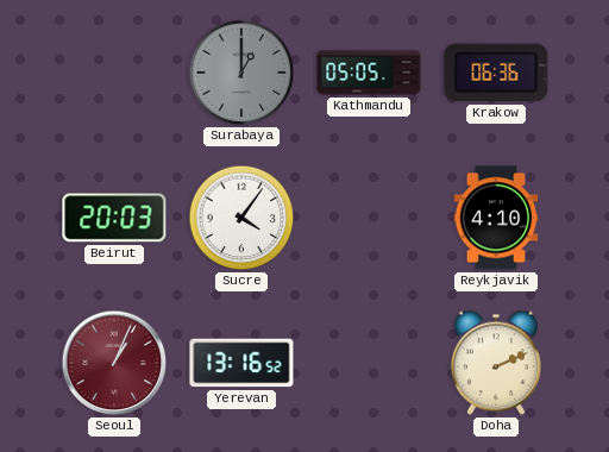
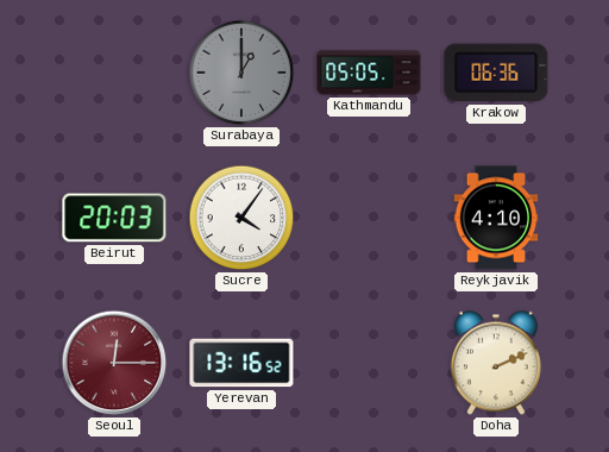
Seoul: 1:04 -> 12:15 (114, 363)
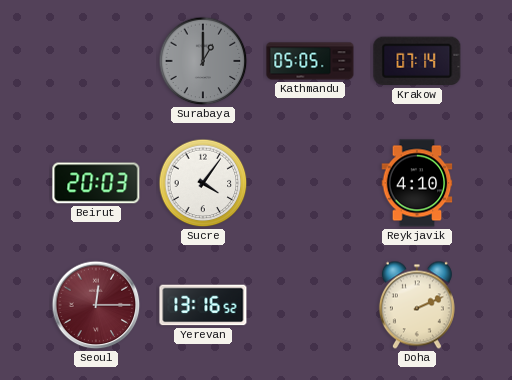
Krakow: 06:36 -> 07:14 (417, 61)
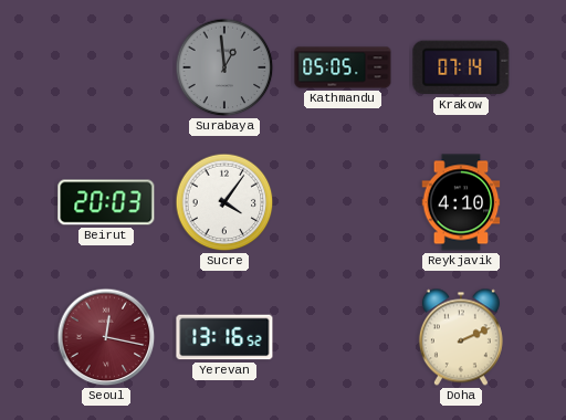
Surabaya: 1:00 -> 12:59 (224, 67)
Seoul: 12:15 -> 12:17 (106, 337)
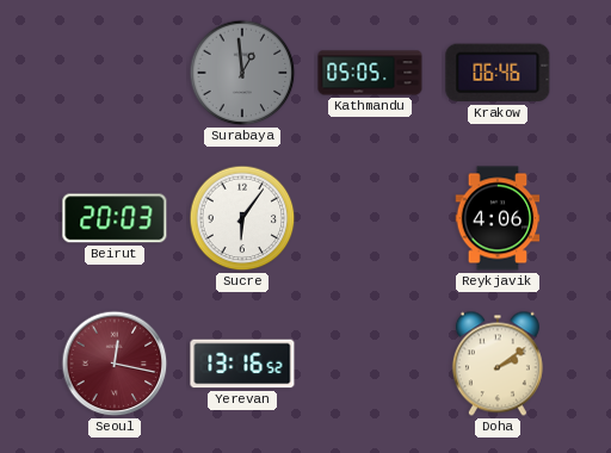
Krakow: 07:14 -> 06:46 (498, 73)
Sucre: 4:06 -> 6:06 (242, 218)
Reykjavik: 4:10 -> 4:06 (498, 218)
Doha: 2:11 -> 2:09 (498, 364)
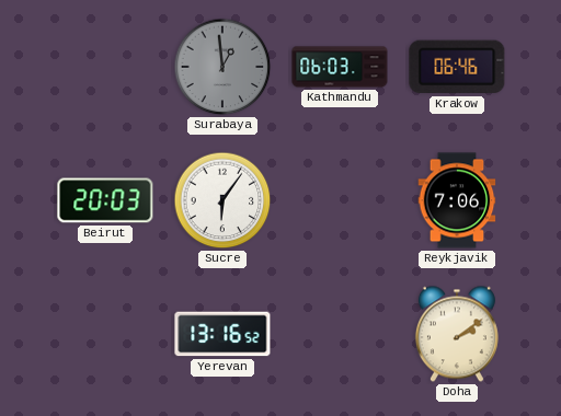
Kathmandu: 05:05 -> 06:03 (340, 67)
Reykjavik: 4:06 -> 7:06 (457, 200)
Seoul: 12:17 -> none (115, 364)
